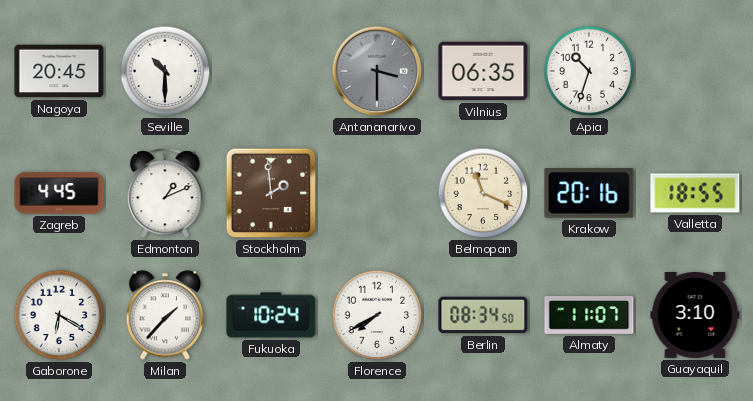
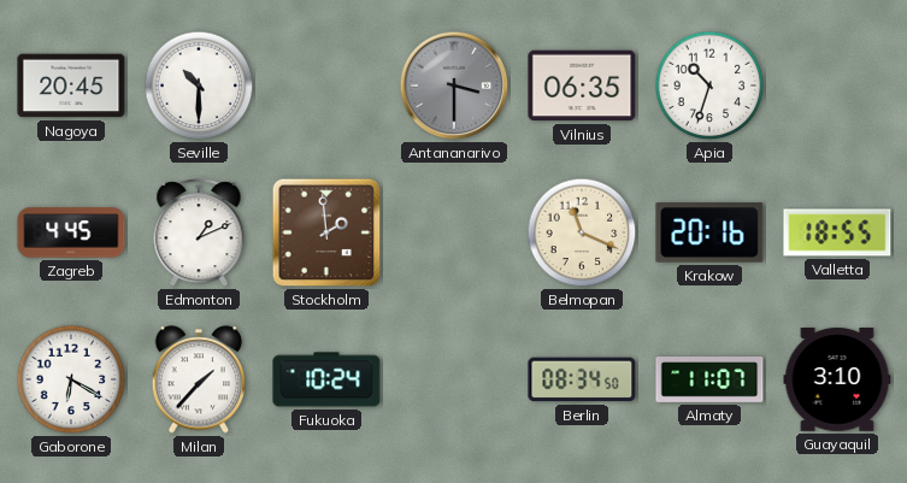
Florence: 7:40 -> none (377, 315)
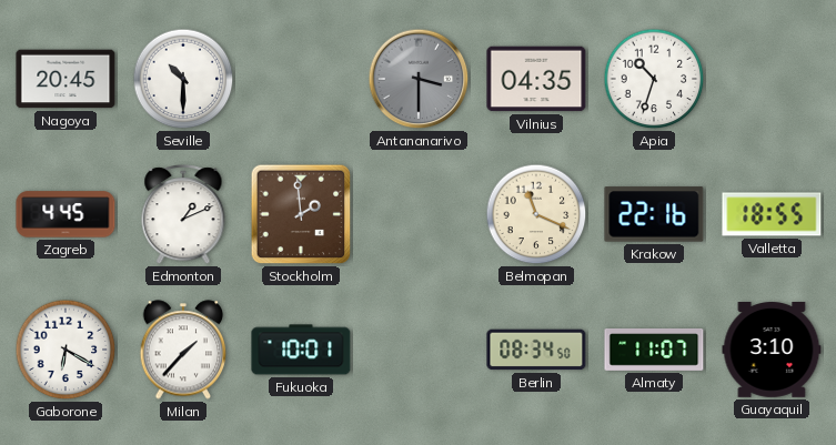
Vilnius: 06:35 -> 04:35 (536, 79)
Krakow: 20:16 -> 22:16 (654, 214)
Fukuoka: 10:24 -> 10:01 (301, 350)
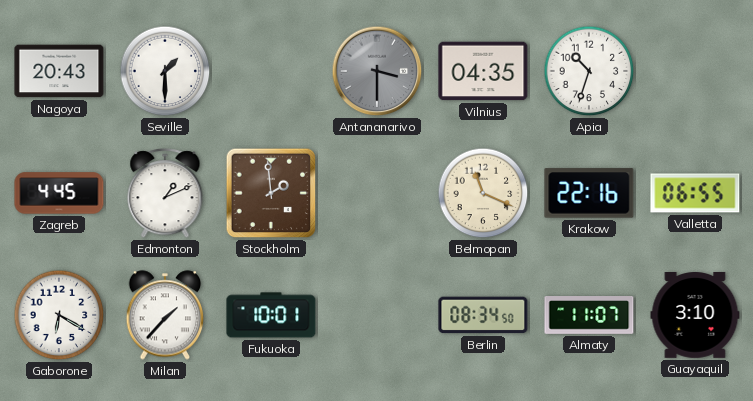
Nagoya: 20:45 -> 20:43 (59, 71)
Seville: 10:30 -> 1:30 (165, 71)
Valletta: 18:55 -> 06:55 (695, 193)
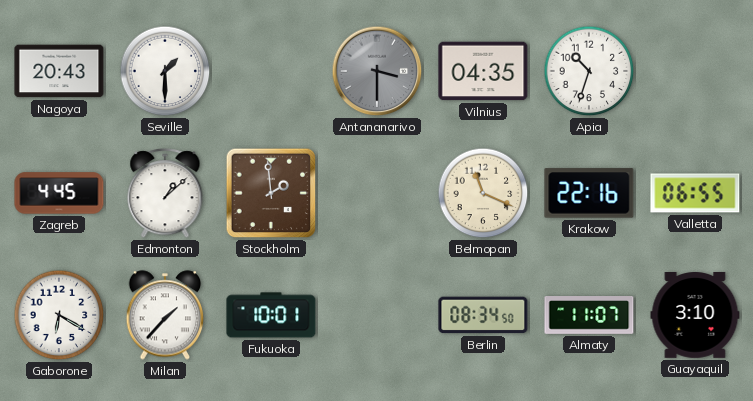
Edmonton: 1:11 -> 1:08 (165, 194)
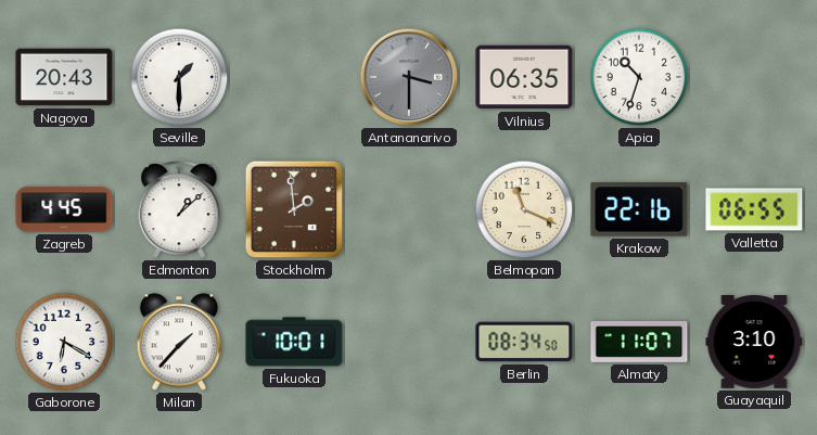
Vilnius: 04:35 -> 06:35 (524, 77)
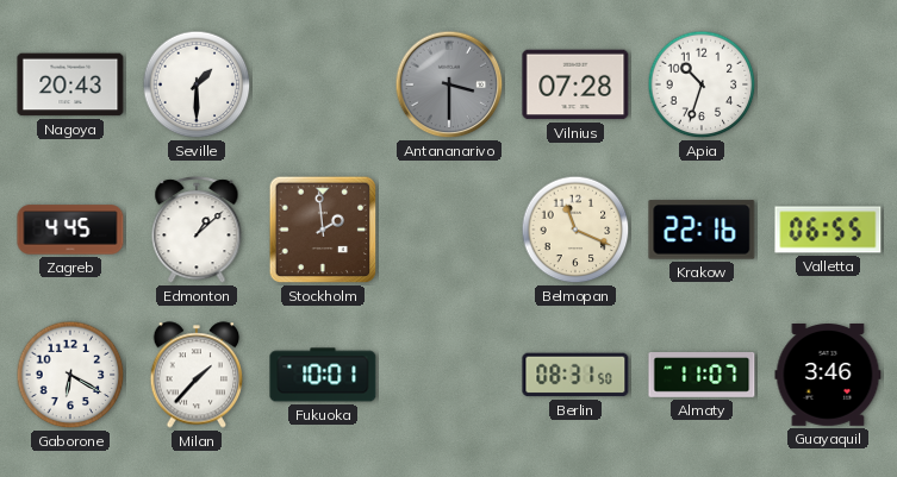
Vilnius: 06:35 -> 07:28 (575, 84)
Berlin: 08:34 -> 08:31 (575, 375)
Guayaquil: 3:10 -> 3:46 (828, 376)
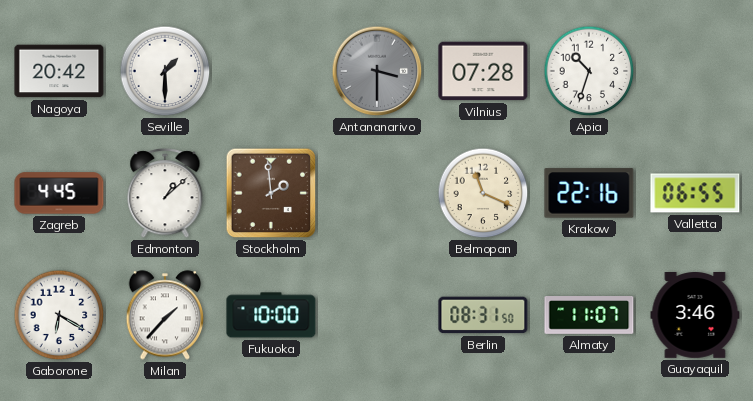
Nagoya: 20:43 -> 20:42 (59, 71)
Fukuoka: 10:01 -> 10:00 (271, 315)
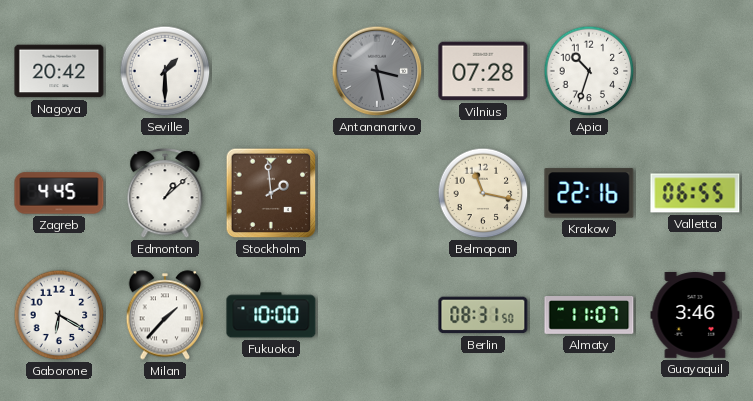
Antananarivo: 3:30 -> 3:28 (377, 71)
Belmopan: 11:19 -> 11:17 (483, 193)
